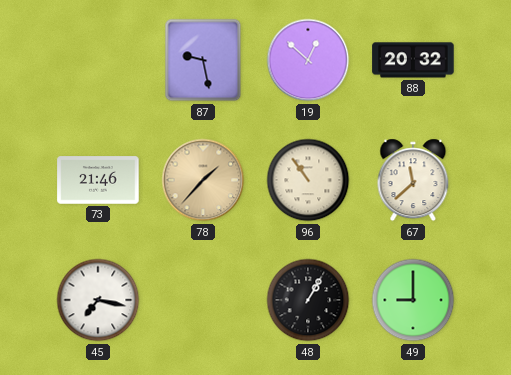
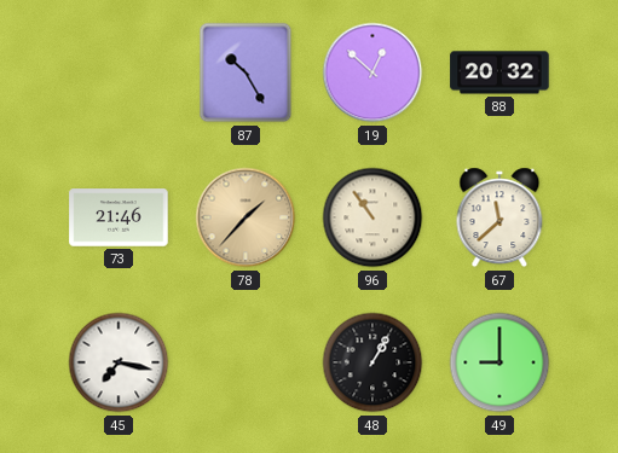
87: 9:28 -> 10:25 (246, 72)
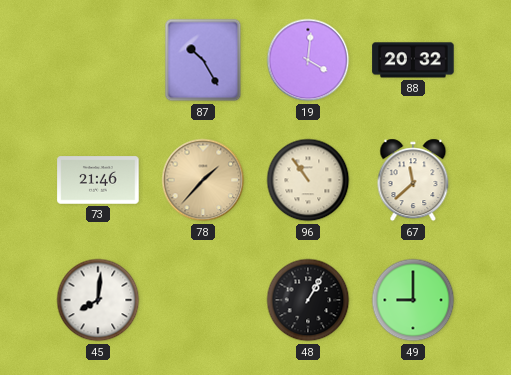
19: 12:52 -> 4:01 (308, 60)
45: 7:17 -> 8:01 (98, 300)
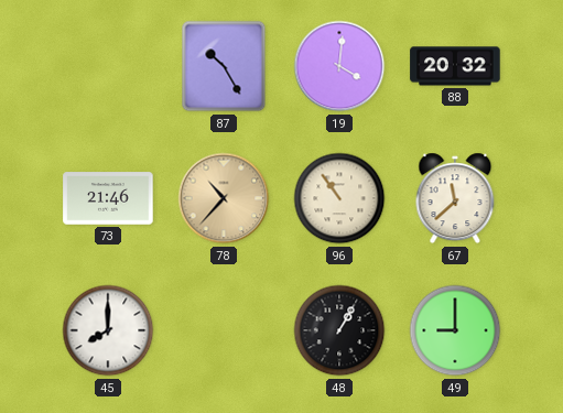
78: 1:37 -> 10:37 (224, 198)
45: 8:01 -> 8:00 (108, 330)
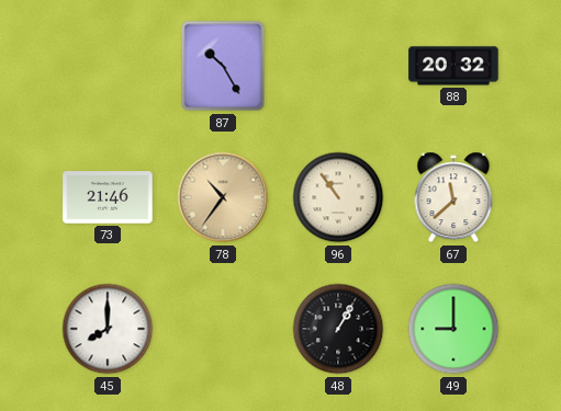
19: 4:01 -> none (339, 66)
78: 10:37 -> 10:36 (223, 197)
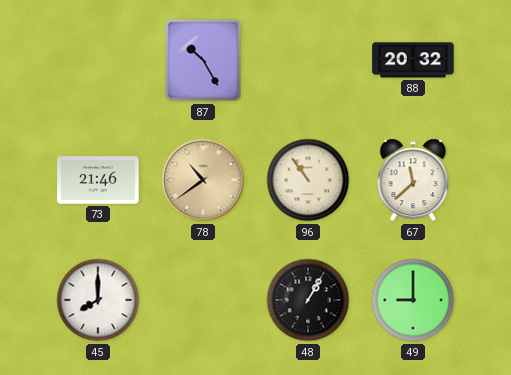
78: 10:36 -> 10:39 (203, 180)
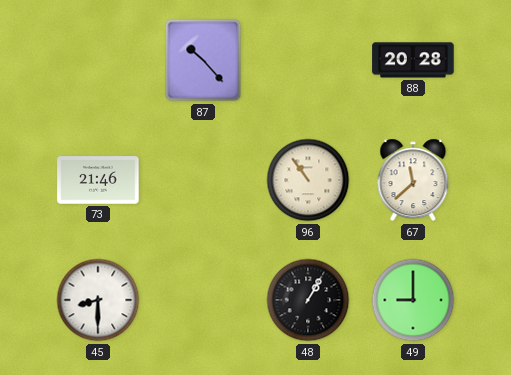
87: 10:25 -> 10:23 (203, 60)
88: 20:32 -> 20:28 (413, 60)
78: 10:39 -> none (203, 180)
45: 8:00 -> 8:30 (98, 300)
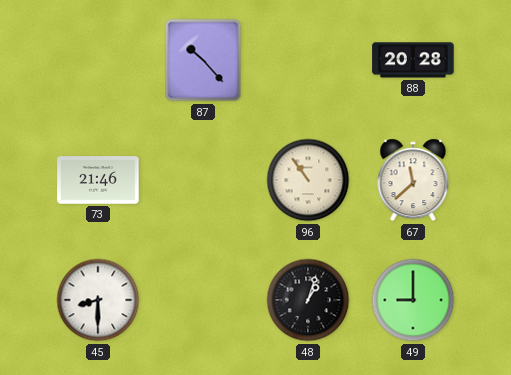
48: 1:05 -> 1:03 (308, 300)
